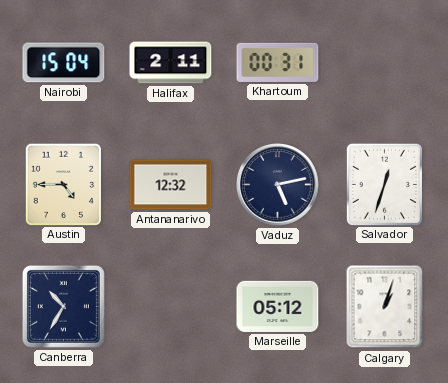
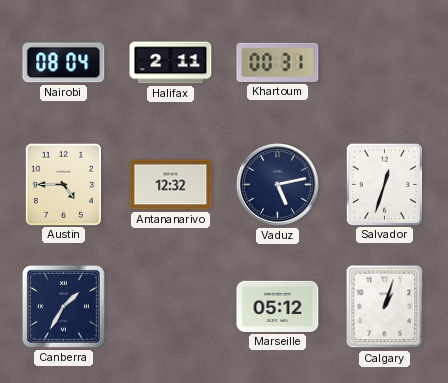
Nairobi: 15:04 -> 08:04 (64, 63)
Canberra: 10:35 -> 1:35 (63, 306)
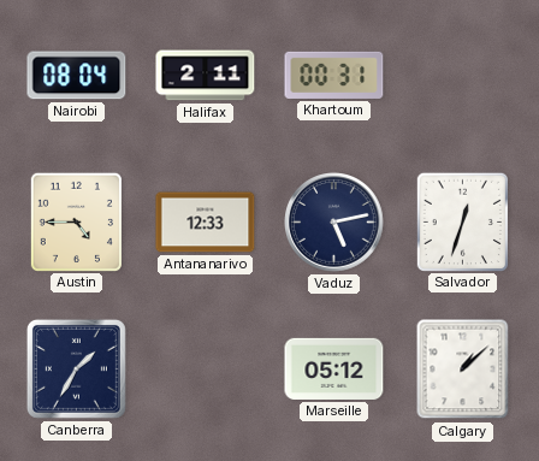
Antananarivo: 12:32 -> 12:33 (206, 223)
Calgary: 1:03 -> 1:08 (463, 370)
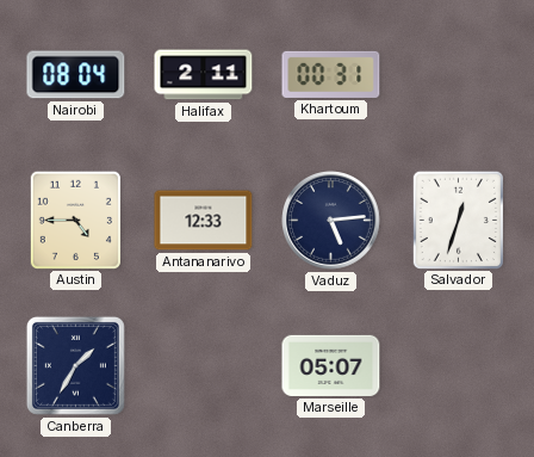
Vaduz: 5:13 -> 5:14 (331, 221)
Marseille: 05:12 -> 05:07 (331, 365)
Calgary: 1:08 -> none (463, 370)
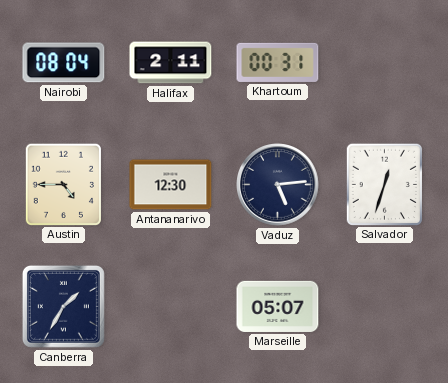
Antananarivo: 12:33 -> 12:30 (171, 185)
